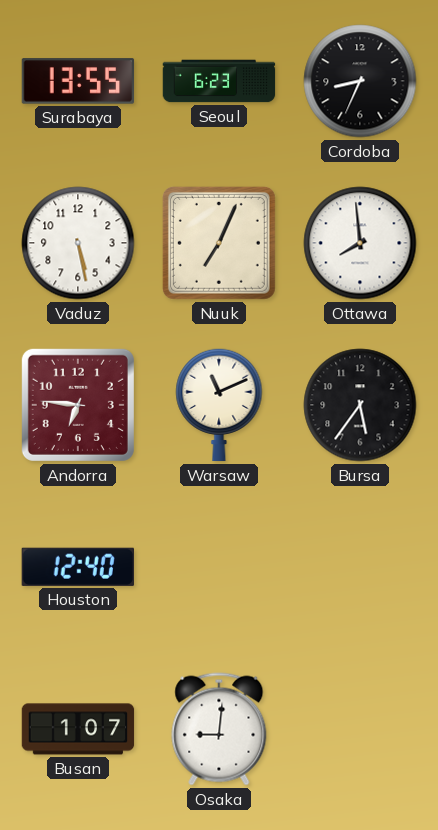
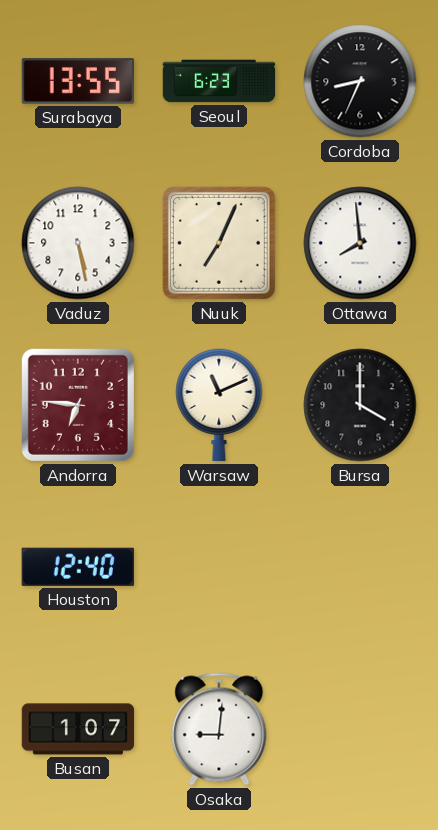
Bursa: 5:36 -> 4:00 (360, 405)
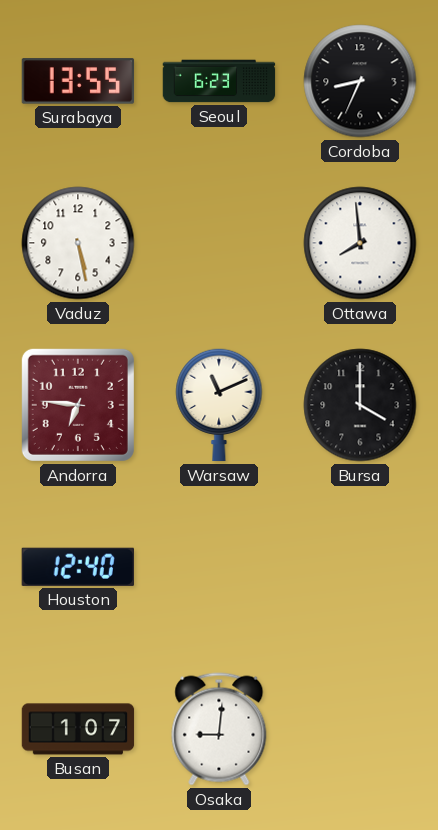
Nuuk: 7:04 -> none (219, 243)
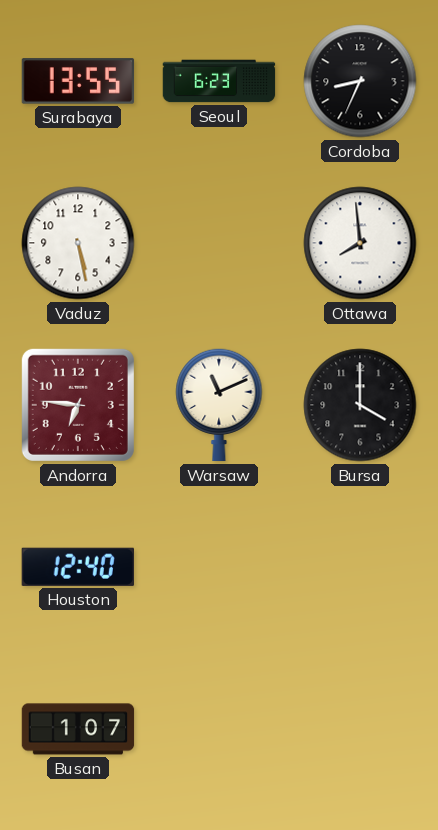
Osaka: 9:01 -> none (219, 729)
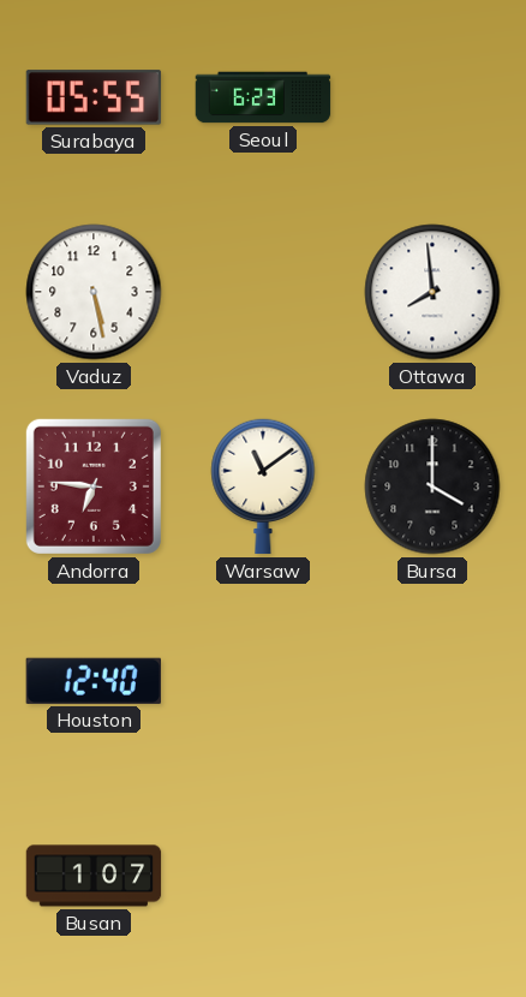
Surabaya: 13:55 -> 05:55 (94, 97)
Cordoba: 8:34 -> none (360, 81)
Warsaw: 11:11 -> 11:09 (263, 486)
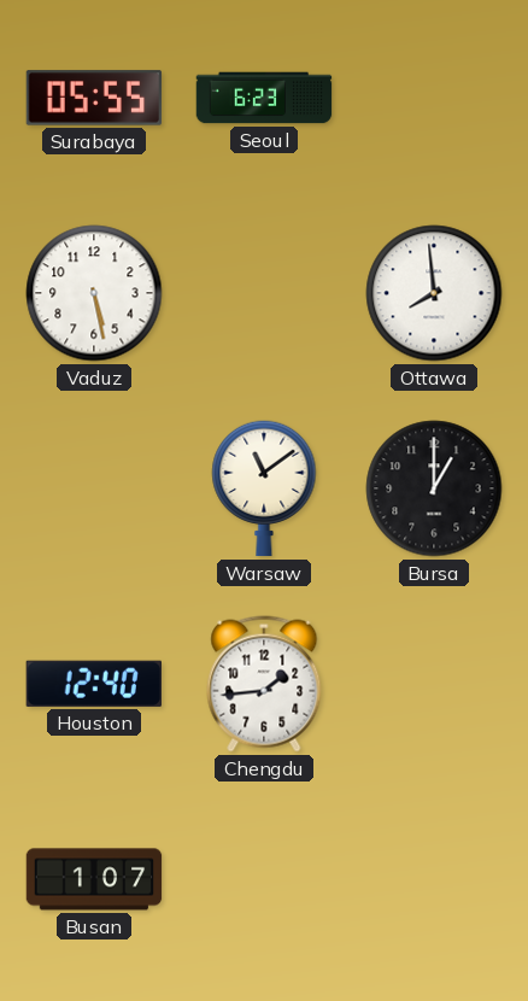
Andorra: 6:46 -> none (94, 486)
Bursa: 4:00 -> 1:00 (434, 488)
Chengdu: none -> 1:44 (264, 684)
